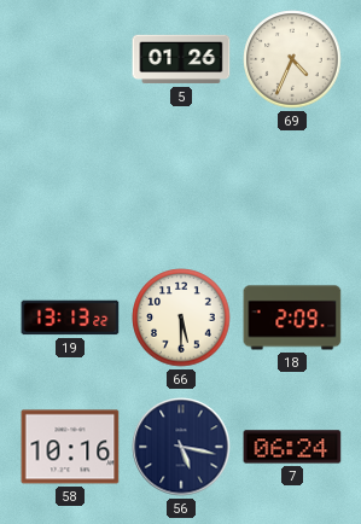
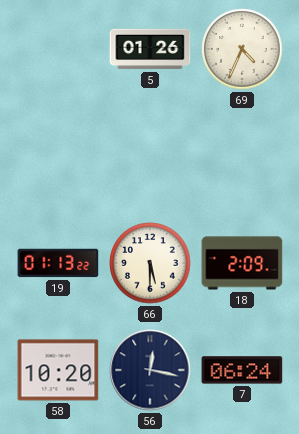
19: 13:13 -> 01:13 (58, 263)
58: 10:16 -> 10:20 (58, 370)
56: 5:17 -> 12:17 (150, 370)
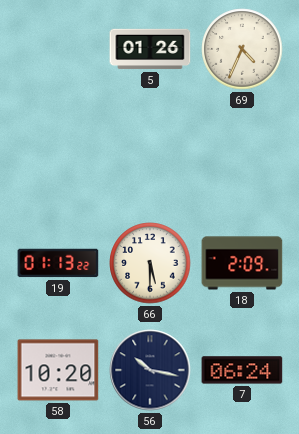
56: 12:17 -> 10:17 (150, 370)
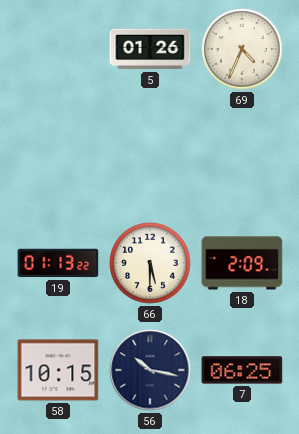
58: 10:20 -> 10:15 (58, 370)
7: 06:24 -> 06:25 (242, 370)
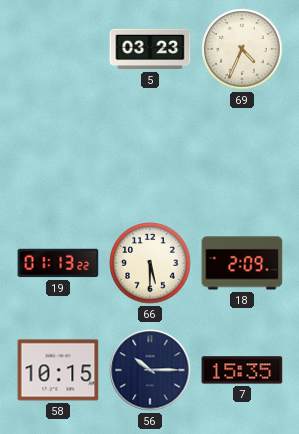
5: 01:26 -> 03:23 (150, 49)
56: 10:17 -> 10:15 (150, 370)
7: 06:25 -> 15:35 (242, 370)
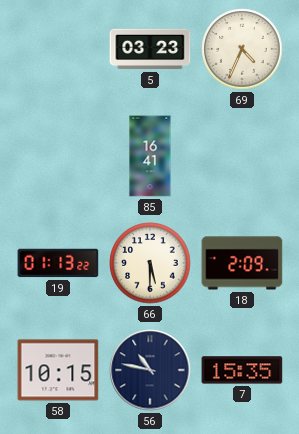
85: none -> 16:41 (150, 156)
56: 10:15 -> 10:47 (150, 370)
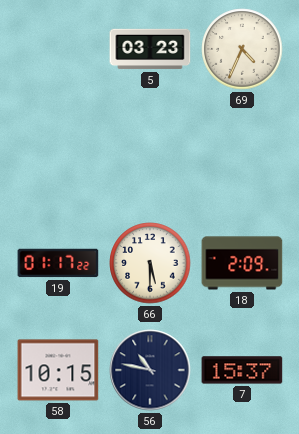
85: 16:41 -> none (150, 156)
19: 01:13 -> 01:17 (58, 263)
7: 15:35 -> 15:37 (242, 370)
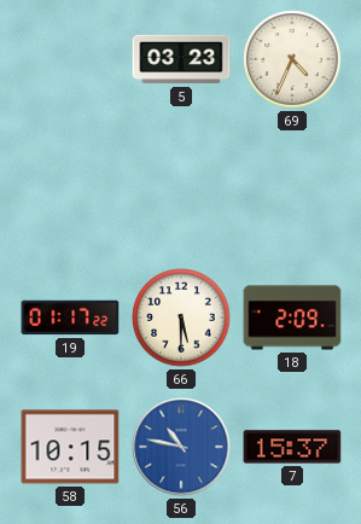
56 dial: navy -> blue (181, 447)
